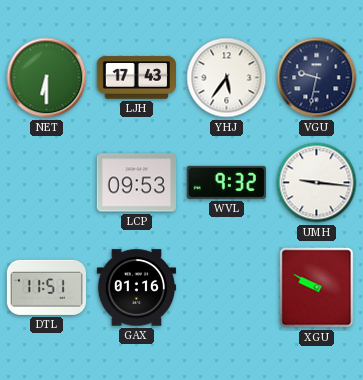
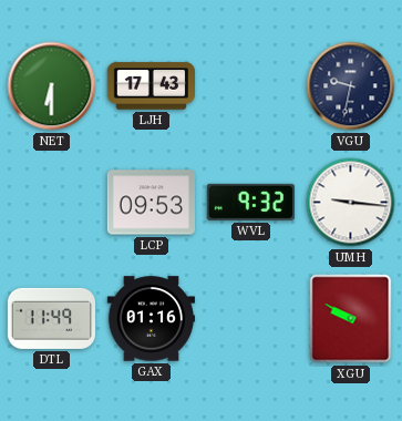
YHJ: 5:36 -> none (227, 78)
DTL: 11:51 -> 11:49 (51, 318)
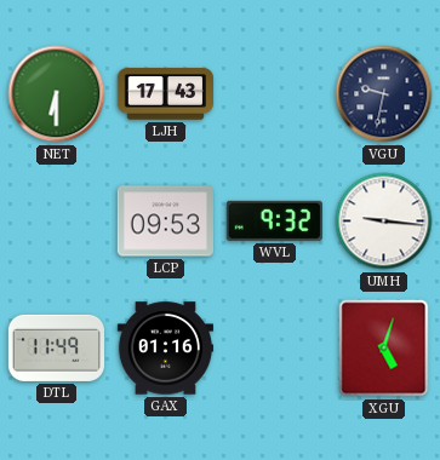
XGU: 9:50 -> 5:03 (384, 349)
